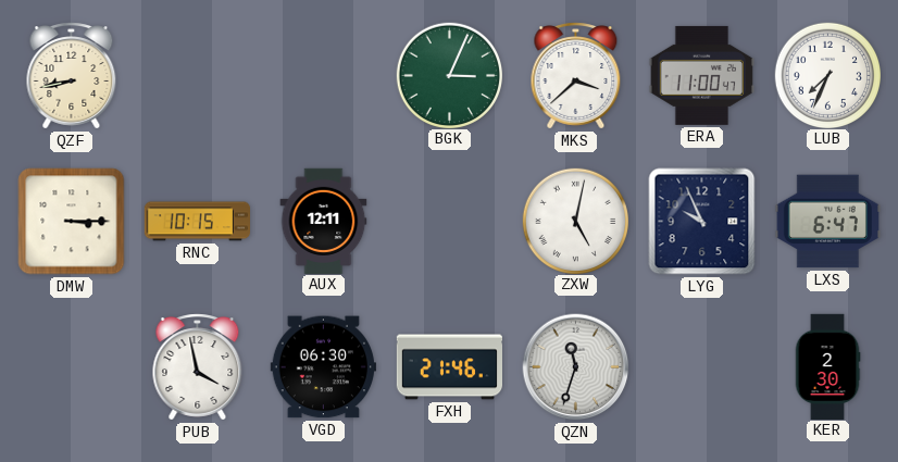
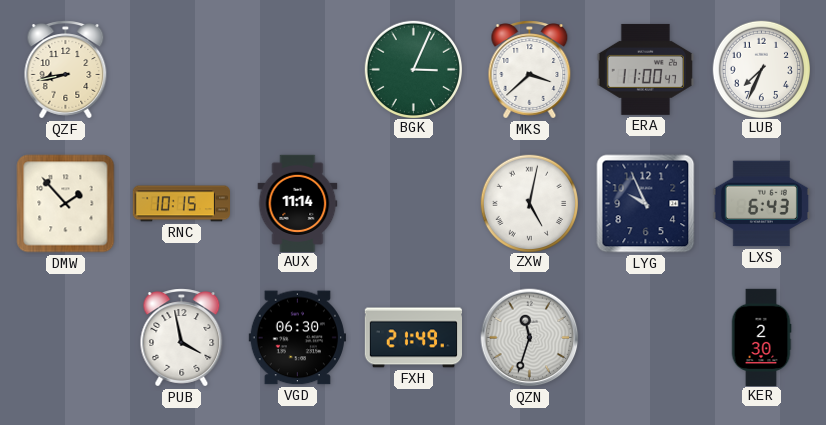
DMW: 3:15 -> 1:53 (66, 204)
AUX: 12:11 -> 11:14 (298, 203)
LXS: 6:47 -> 6:43 (761, 204)
FXH: 21:46 -> 21:49 (413, 338)
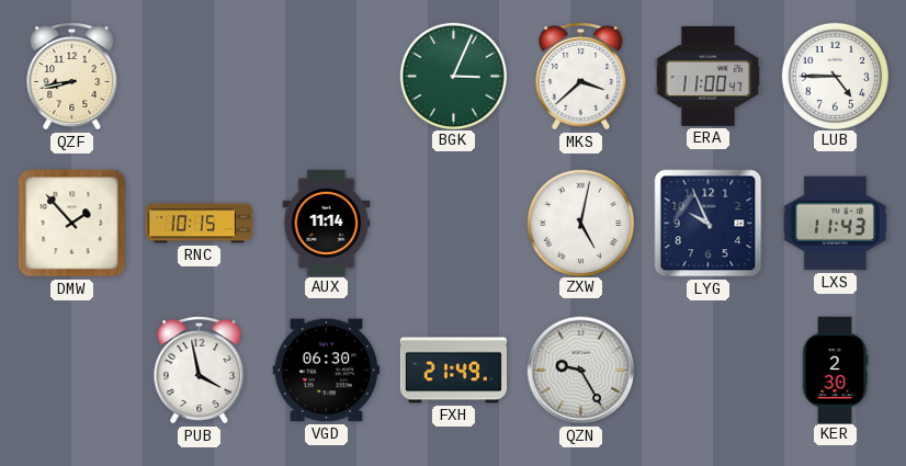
LUB: 7:34 -> 4:45 (835, 76)
LXS: 6:43 -> 11:43 (835, 224)
QZN: 11:33 -> 9:25 (581, 371)
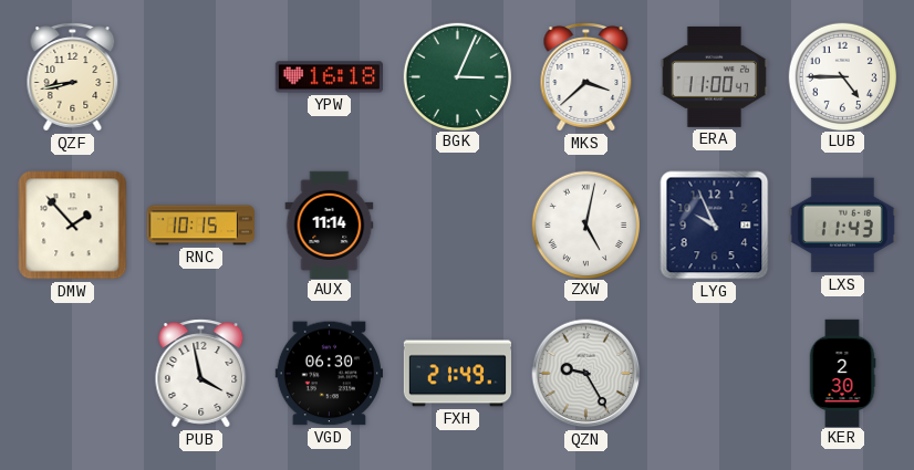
YPW: none -> 16:18 (329, 77)
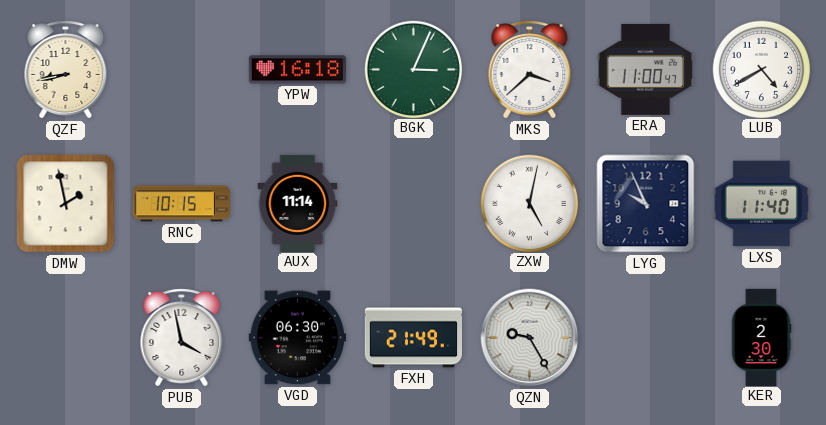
LUB: 4:45 -> 4:40 (761, 69)
DMW: 1:53 -> 1:58 (66, 204)
LXS: 11:43 -> 11:40 (761, 204)
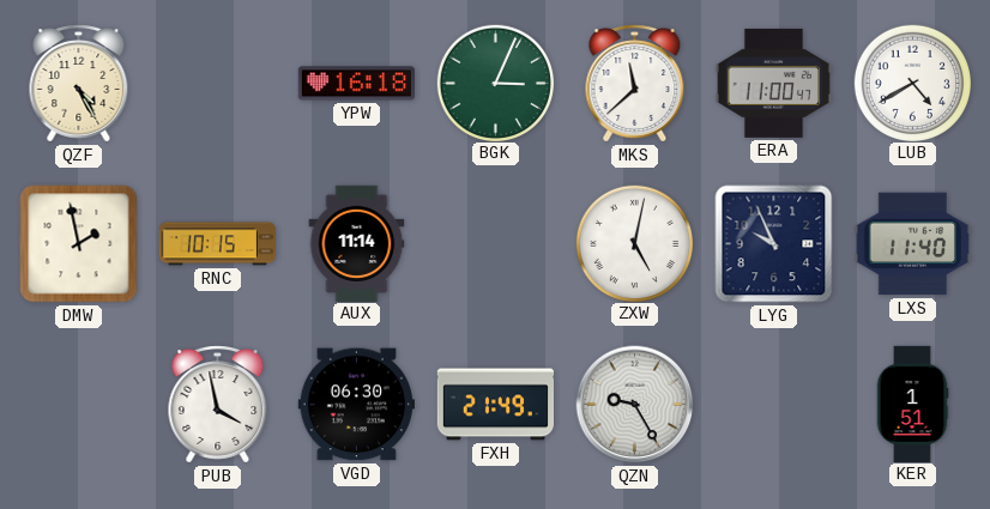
QZF: 8:43 -> 4:25 (79, 84)
MKS: 3:38 -> 11:38 (635, 84)
KER: 2:30 -> 1:51 (912, 404)
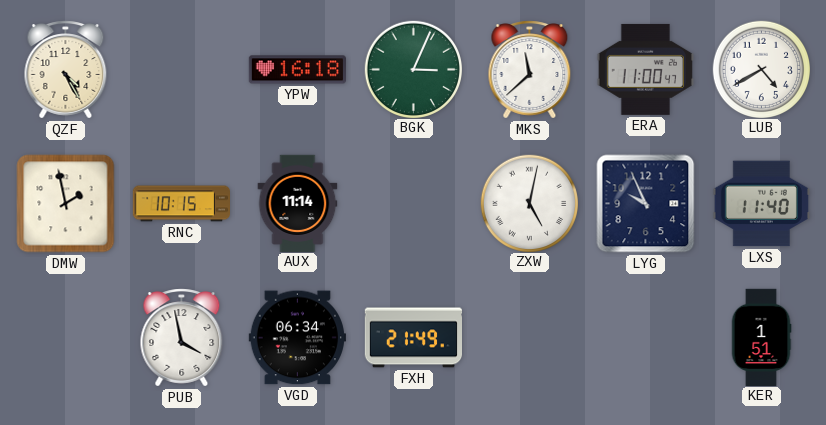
VGD: 06:30 -> 06:34 (297, 338)
QZN: 9:25 -> none (635, 405)
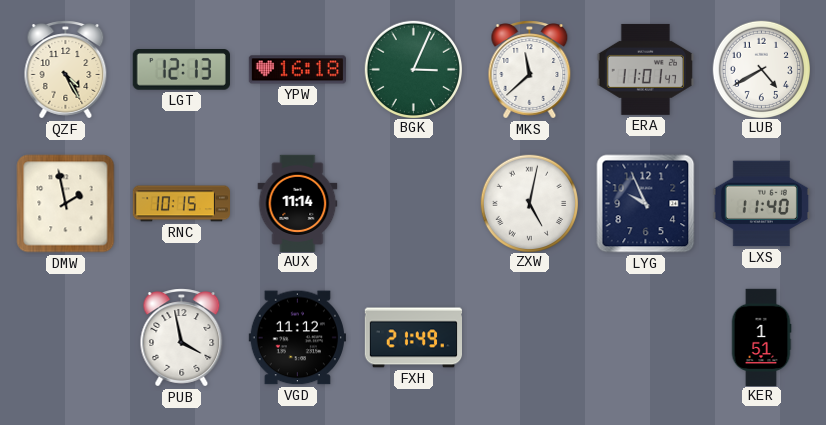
LGT: none -> 12:13 (181, 70)
ERA: 11:00 -> 11:01 (645, 69)
VGD: 06:34 -> 11:12 (297, 338)
